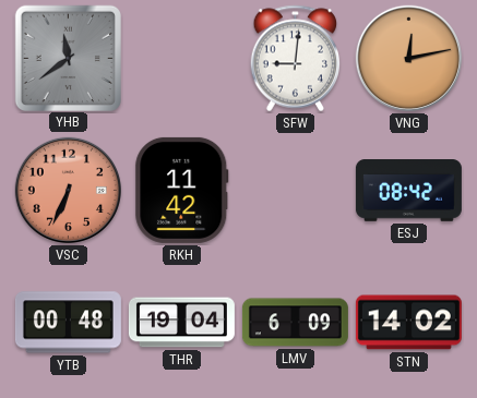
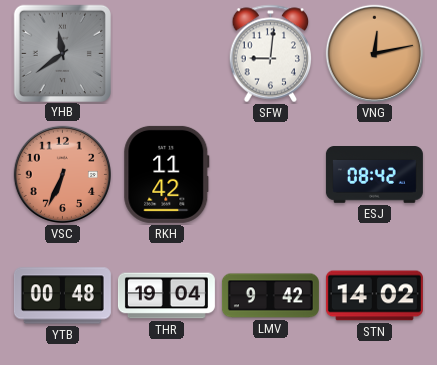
LMV: 6:09 -> 9:42 (270, 296)
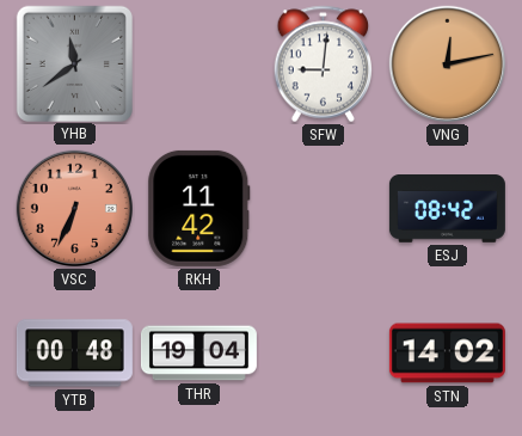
LMV: 9:42 -> none (270, 296)
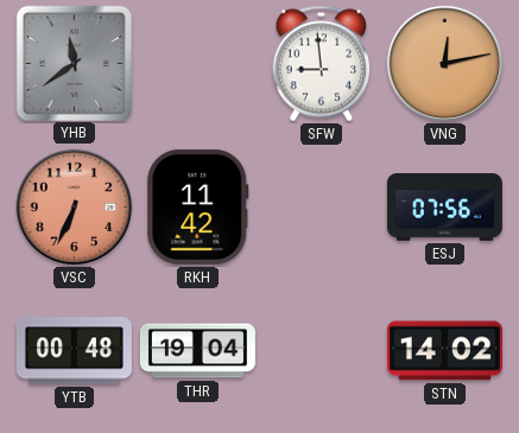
SFW: 9:01 -> 8:59 (322, 64)
ESJ: 08:42 -> 07:56 (444, 208)
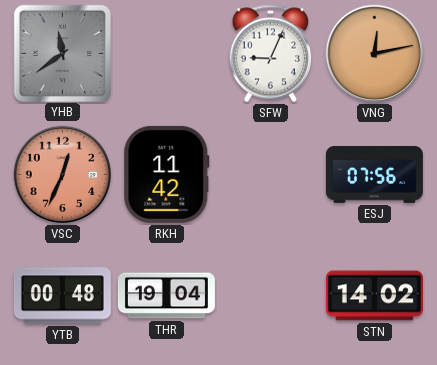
SFW: 8:59 -> 9:04 (271, 54)
VSC: 6:34 -> 12:34 (62, 174)
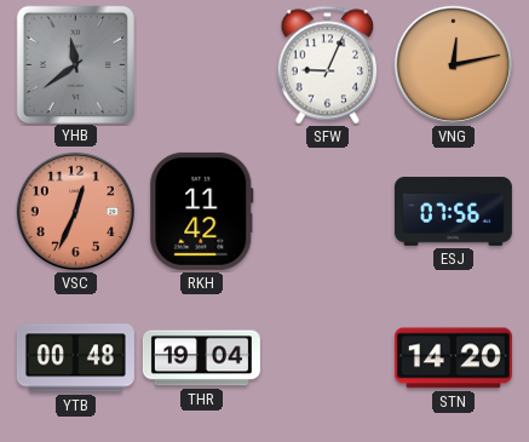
STN: 14:02 -> 14:20 (453, 358)
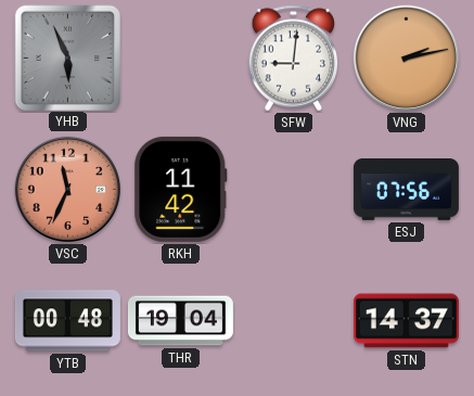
YHB: 11:39 -> 5:56 (67, 58)
SFW: 9:04 -> 9:01 (294, 59)
VNG: 12:13 -> 2:13 (406, 58)
VSC: 12:34 -> 11:34 (67, 189)
STN: 14:20 -> 14:37 (406, 321)
